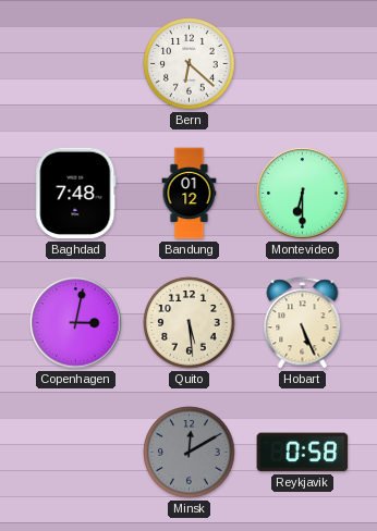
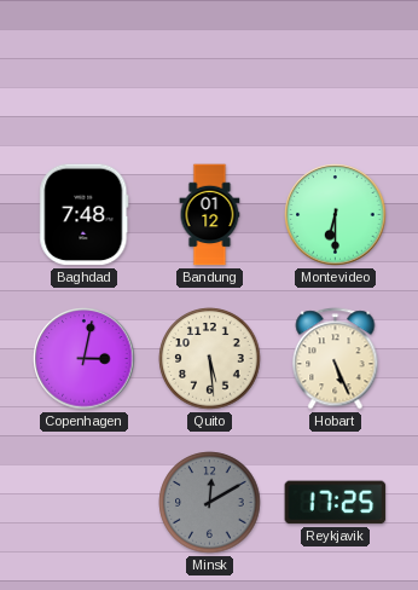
Bern: 6:22 -> none (190, 64)
Reykjavik: 0:58 -> 17:25 (336, 503)
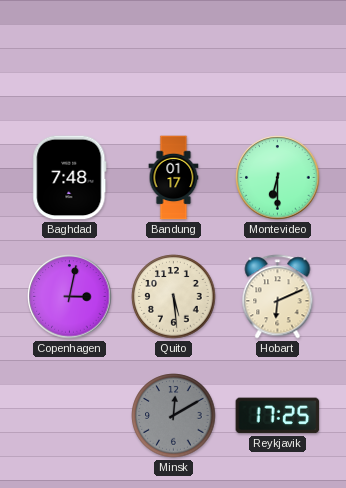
Bandung: 01:12 -> 01:17 (174, 178)
Hobart: 5:26 -> 6:11 (278, 297)
